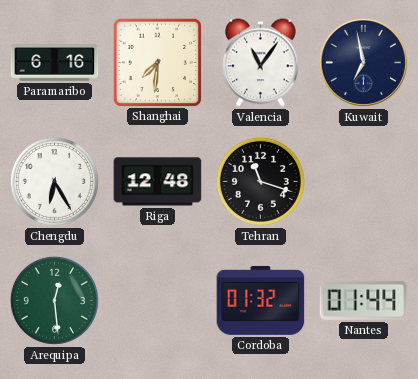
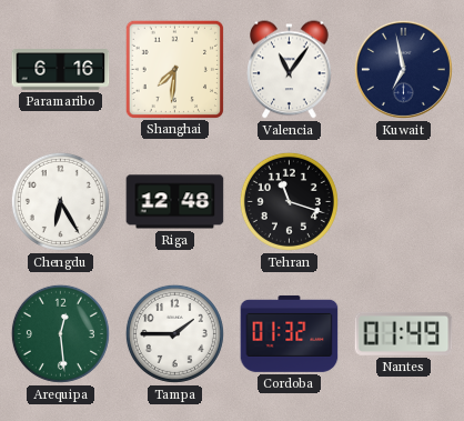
Tampa: none -> 1:45 (174, 333)
Nantes: 01:44 -> 01:49 (404, 333)
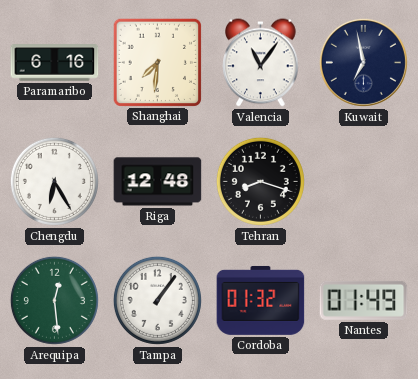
Tehran: 11:18 -> 8:18 (260, 181)
Tampa: 1:45 -> 1:06 (157, 300)
